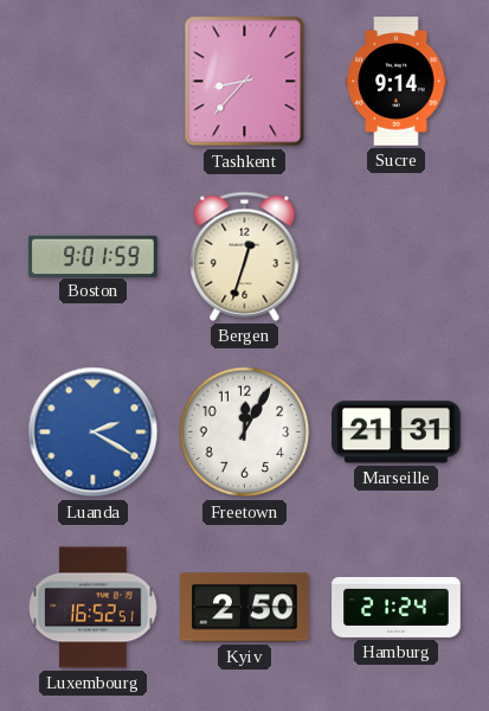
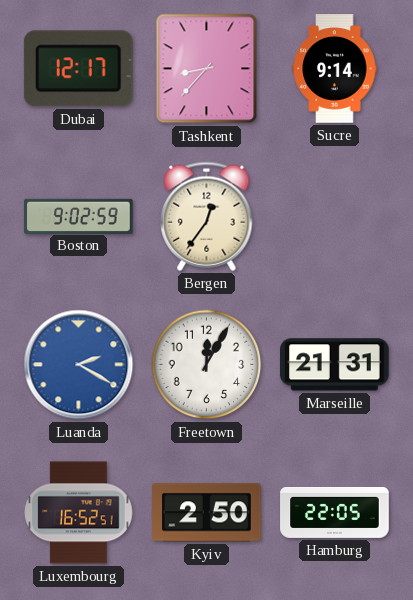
Dubai: none -> 12:17 (78, 69)
Boston: 9:01 -> 9:02 (79, 216)
Bergen: 12:33 -> 12:36 (207, 216)
Hamburg: 21:24 -> 22:05 (335, 512)
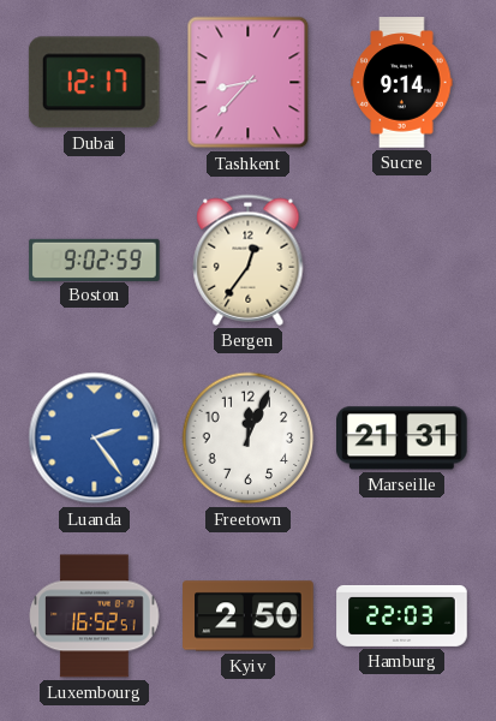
Luanda: 2:20 -> 2:24 (95, 439)
Freetown: 12:05 -> 12:04 (249, 439)
Hamburg: 22:05 -> 22:03 (402, 615)
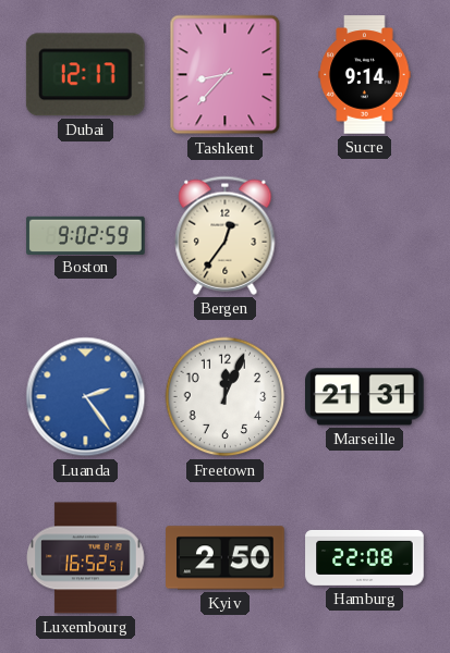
Hamburg: 22:03 -> 22:08 (365, 557)
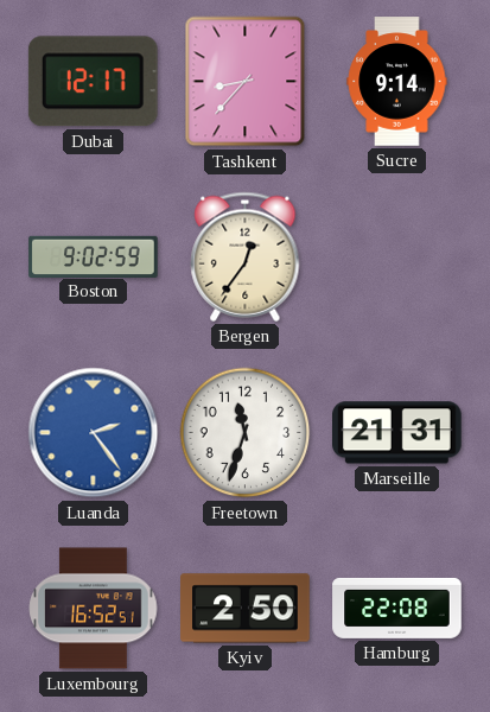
Freetown: 12:04 -> 11:33 (246, 433)
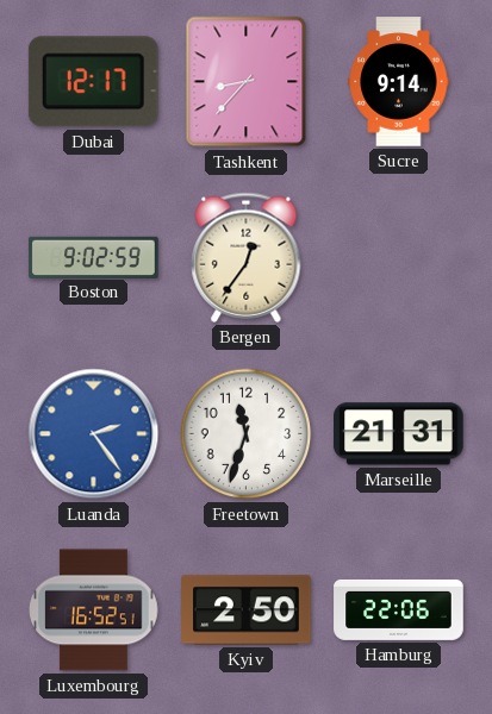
Hamburg: 22:08 -> 22:06 (399, 609)
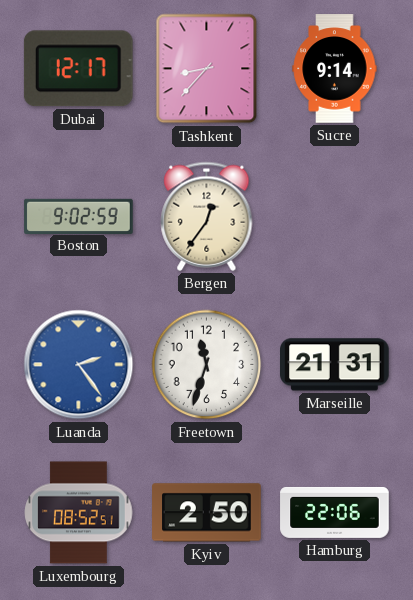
Luxembourg: 16:52 -> 08:52 (79, 513)
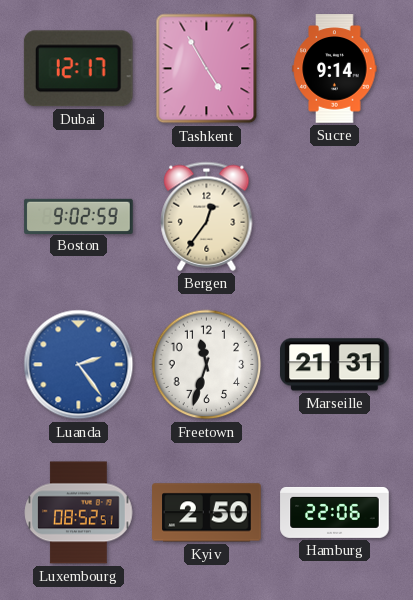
Tashkent: 8:37 -> 4:55 (207, 69)
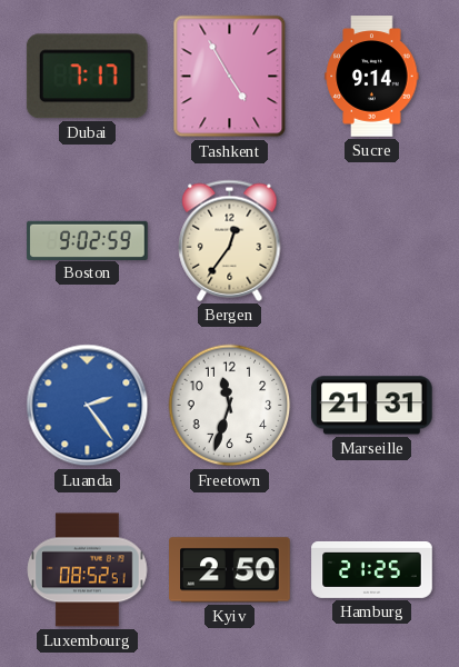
Dubai: 12:17 -> 7:17 (87, 77)
Hamburg: 22:06 -> 21:25 (372, 569)
